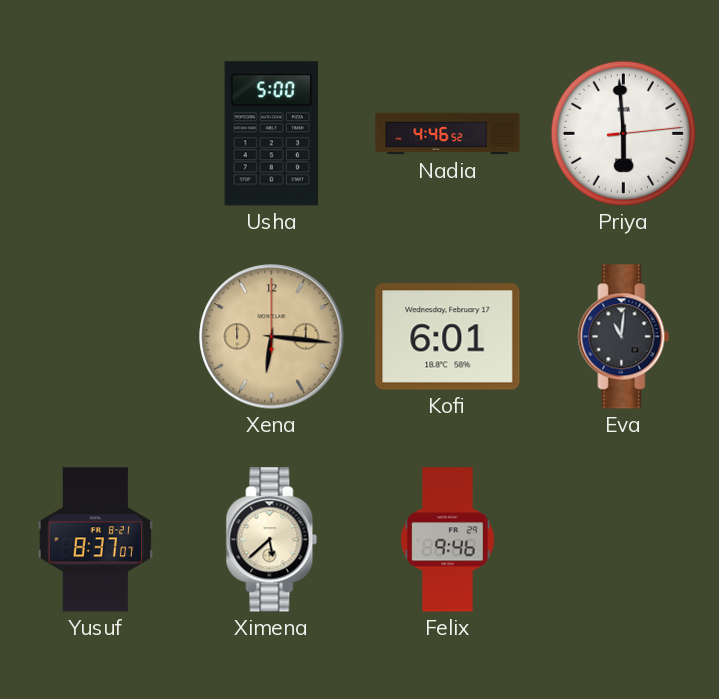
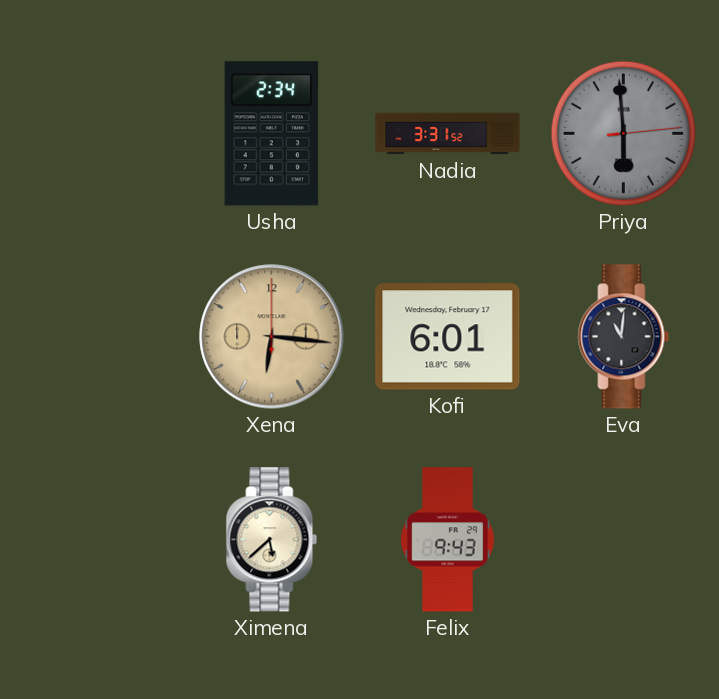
Usha: 5:00 -> 2:34 (272, 134)
Nadia: 4:46 -> 3:31 (448, 134)
Priya dial: white -> grey (623, 133)
Yusuf: 8:37 -> none (96, 540)
Felix: 9:46 -> 9:43 (448, 540)
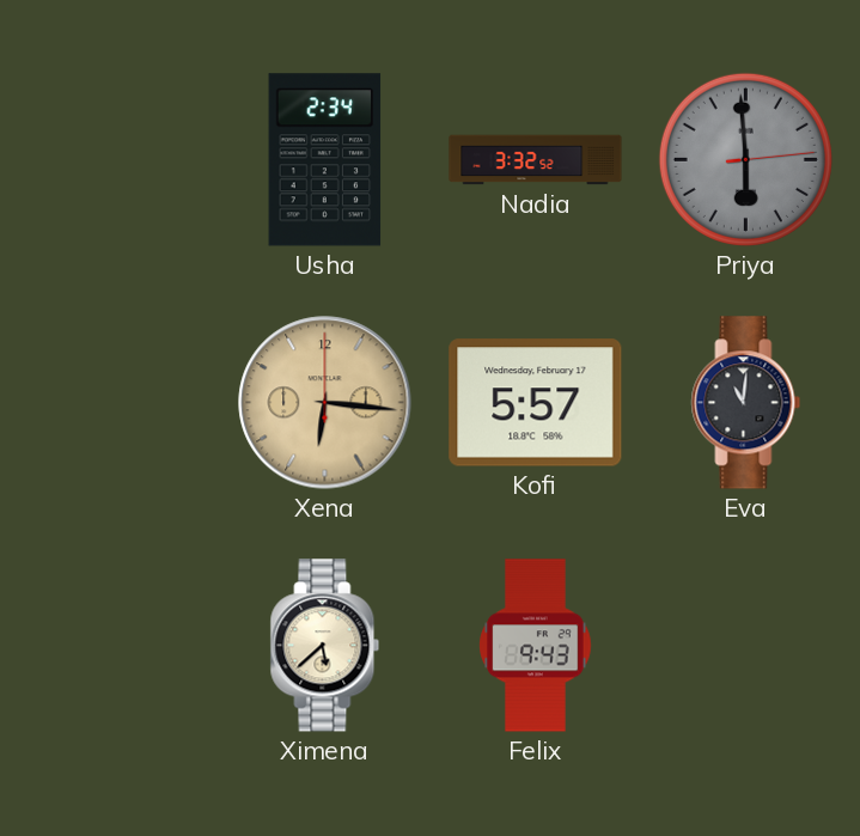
Nadia: 3:31 -> 3:32 (536, 160)
Kofi: 6:01 -> 5:57 (536, 403)
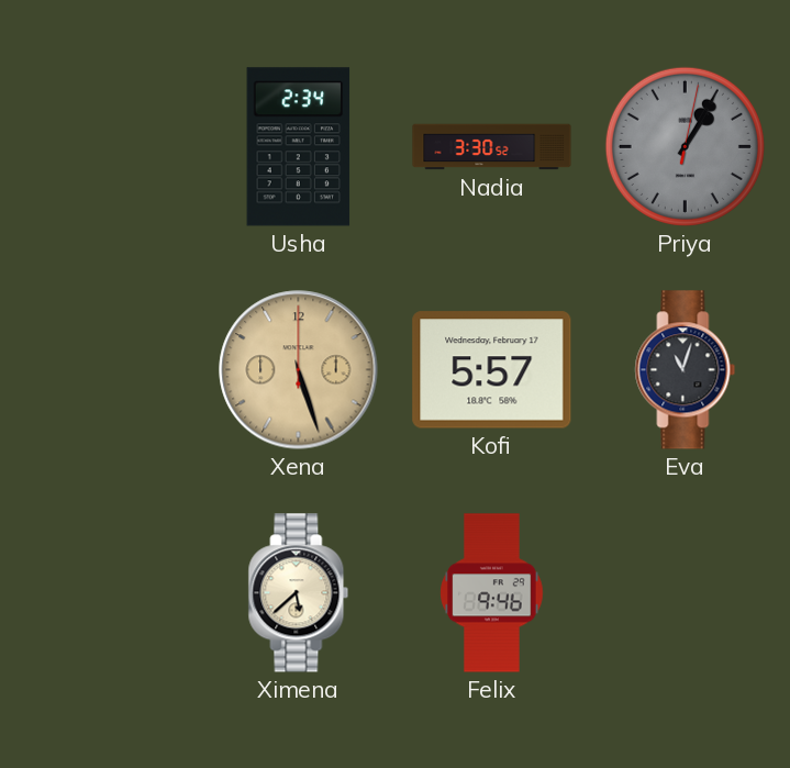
Nadia: 3:32 -> 3:30 (492, 147)
Priya: 5:59 -> 1:05 (685, 146)
Xena: 6:16 -> 5:27 (299, 370)
Eva: 11:01 -> 11:03 (686, 370)
Felix: 9:43 -> 9:46 (492, 593)
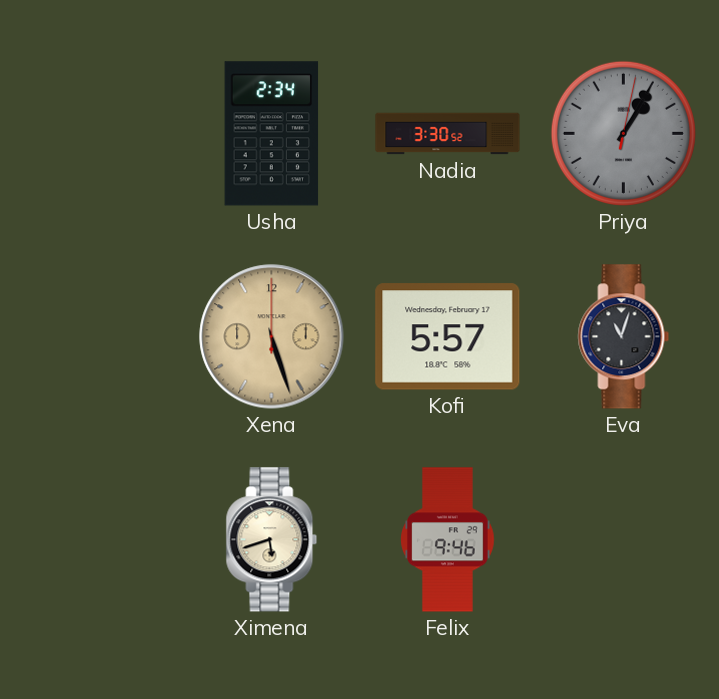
Ximena: 5:38 -> 5:42 (272, 540)
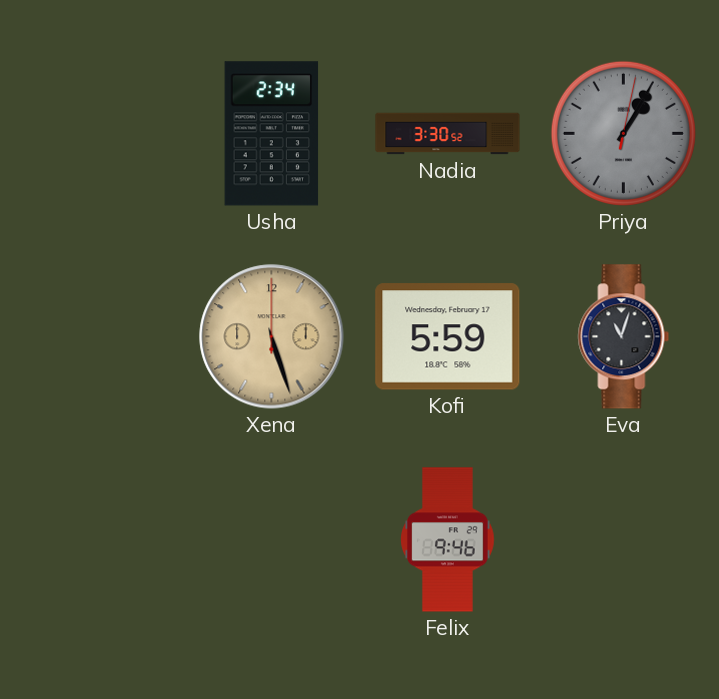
Kofi: 5:57 -> 5:59 (448, 337)
Ximena: 5:42 -> none (272, 540)
